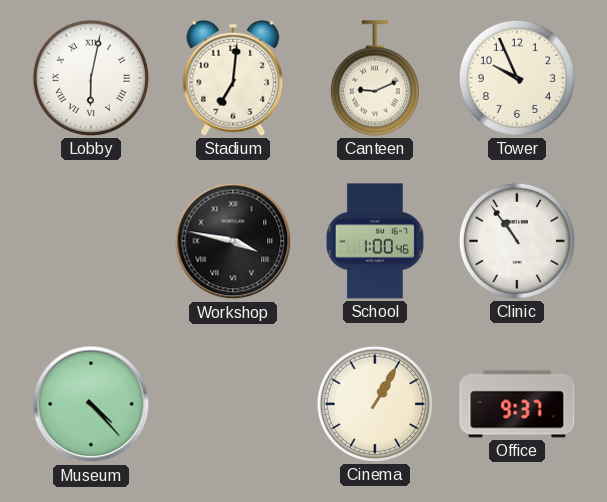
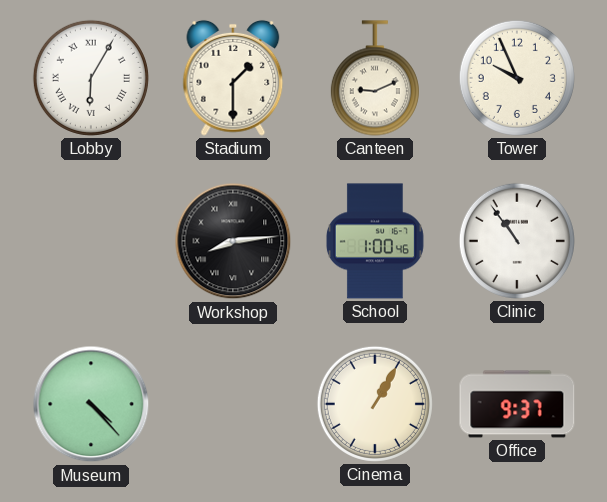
Lobby: 6:02 -> 6:05 (91, 78)
Stadium: 7:01 -> 1:30 (233, 78)
Workshop: 3:47 -> 8:14 (233, 241)
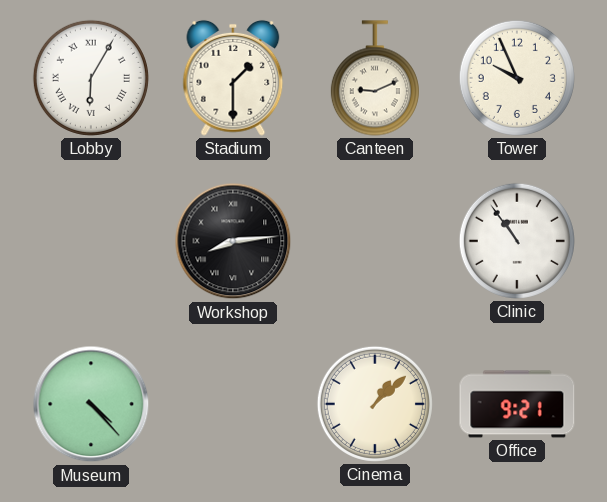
School: 1:00 -> none (375, 241)
Cinema: 1:05 -> 1:08 (375, 404)
Office: 9:37 -> 9:21 (517, 404)
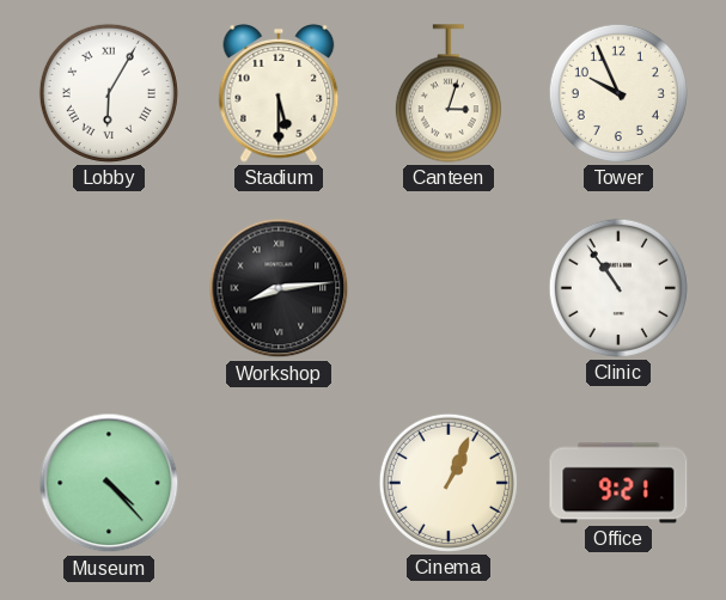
Stadium: 1:30 -> 5:30 (279, 93)
Canteen: 9:11 -> 3:03 (449, 93)
Cinema: 1:08 -> 1:04 (449, 483)
